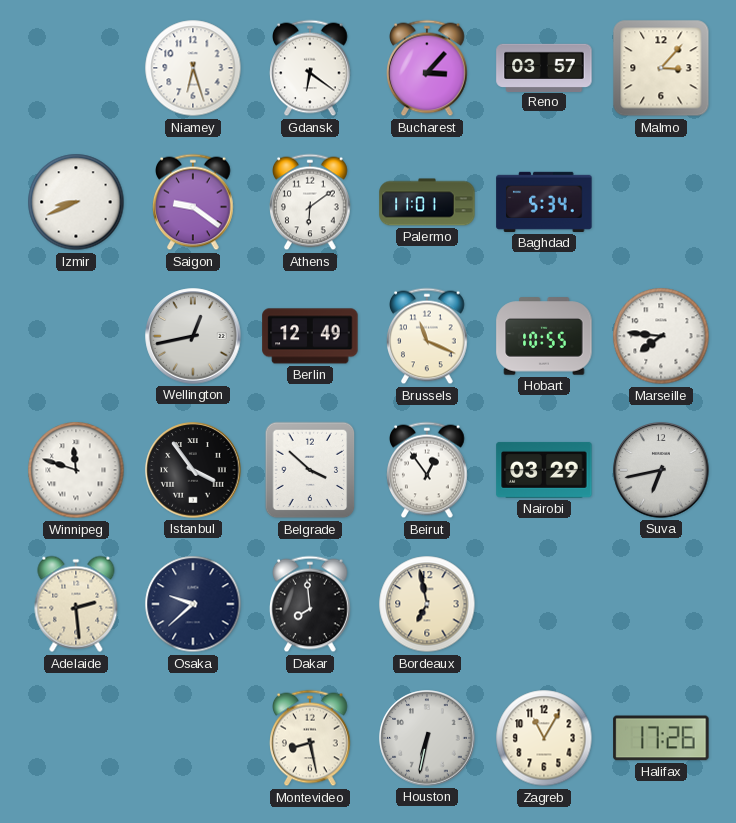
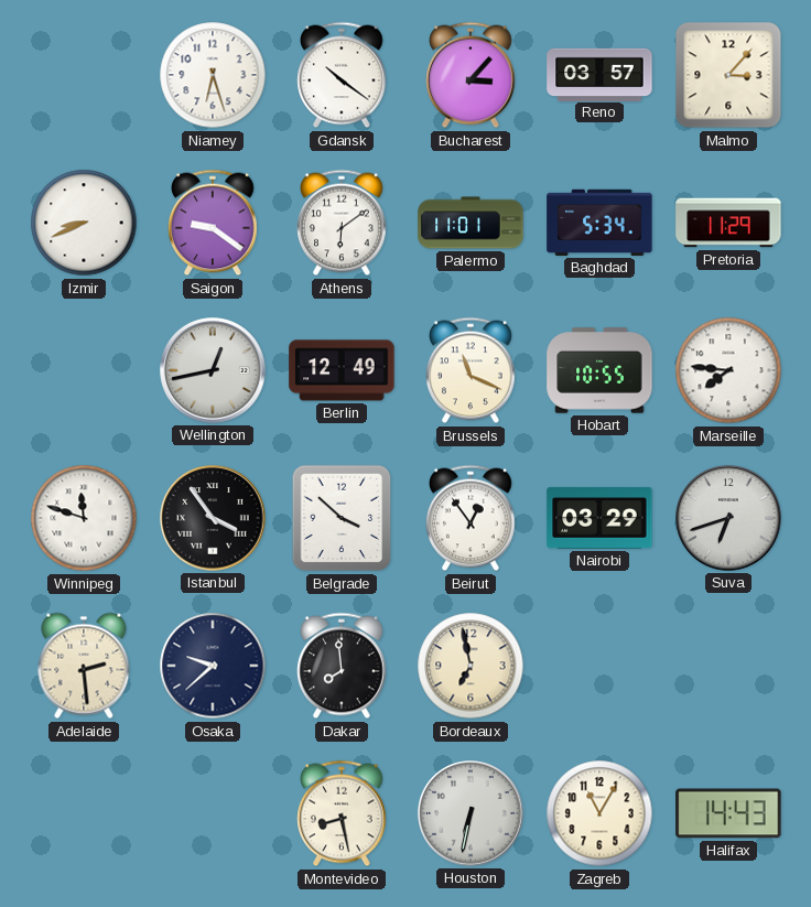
Gdansk: 6:21 -> 10:21 (343, 75)
Pretoria: none -> 11:29 (728, 223)
Suva: 6:43 -> 6:42 (728, 518)
Halifax: 17:26 -> 14:43 (728, 813)
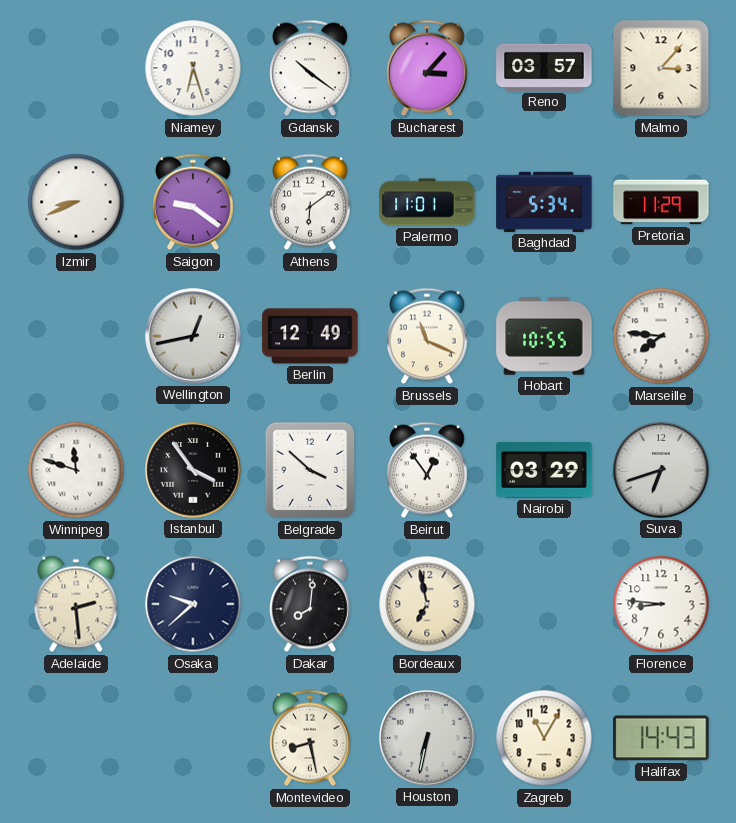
Dakar: 7:59 -> 8:01 (311, 604)
Florence: none -> 8:46 (661, 604)
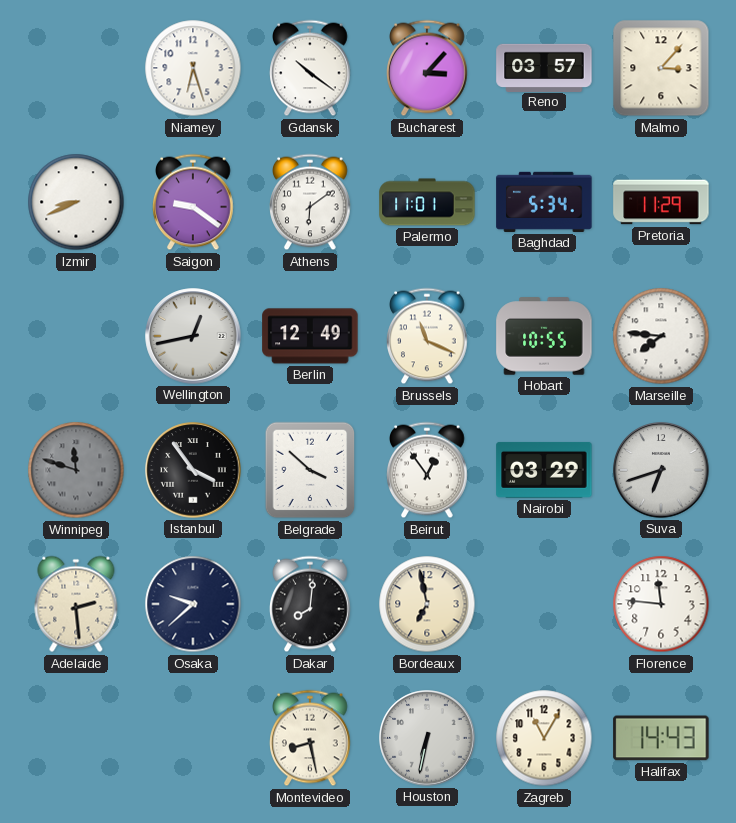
Winnipeg dial: white -> grey (76, 470)
Florence: 8:46 -> 11:46 (661, 604)
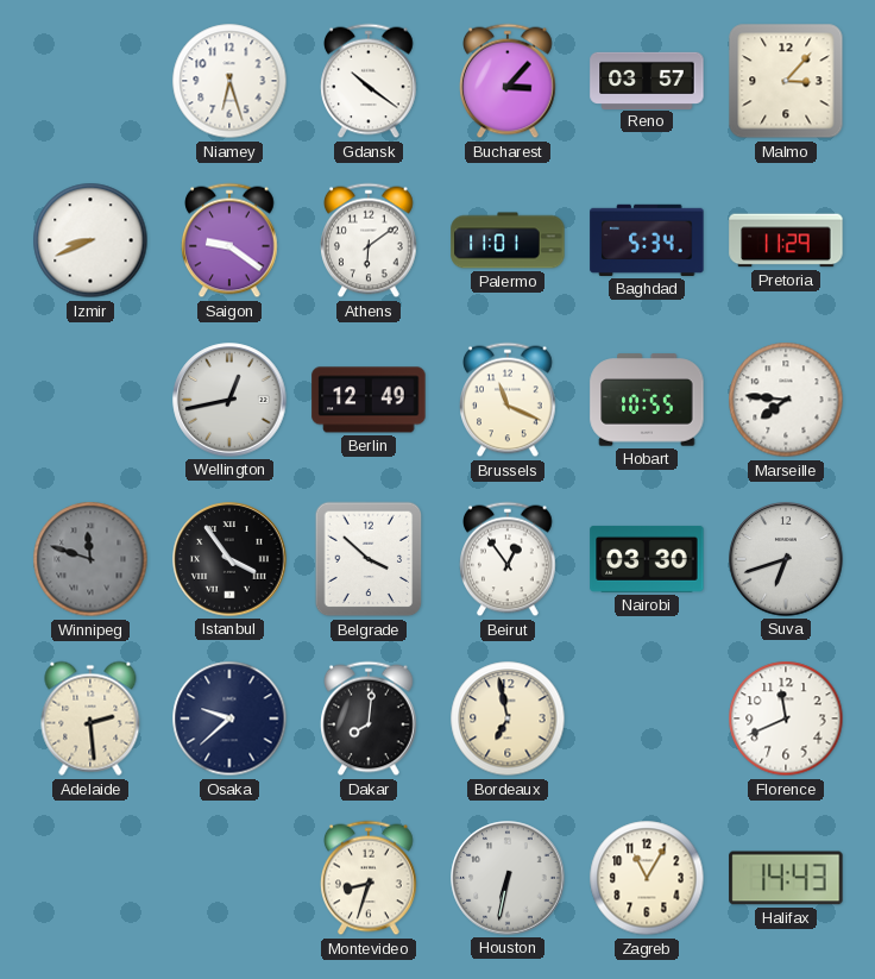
Nairobi: 03:29 -> 03:30 (647, 559)
Florence: 11:46 -> 11:41 (786, 718)
Montevideo: 8:28 -> 8:33 (370, 878)
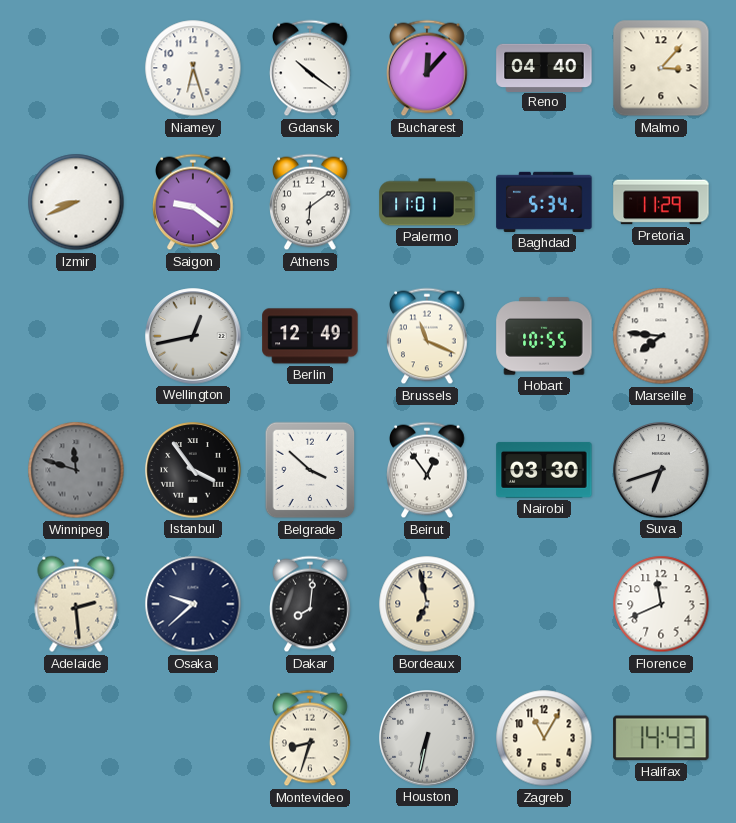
Bucharest: 3:07 -> 12:07 (428, 68)
Reno: 03:57 -> 04:40 (544, 67)
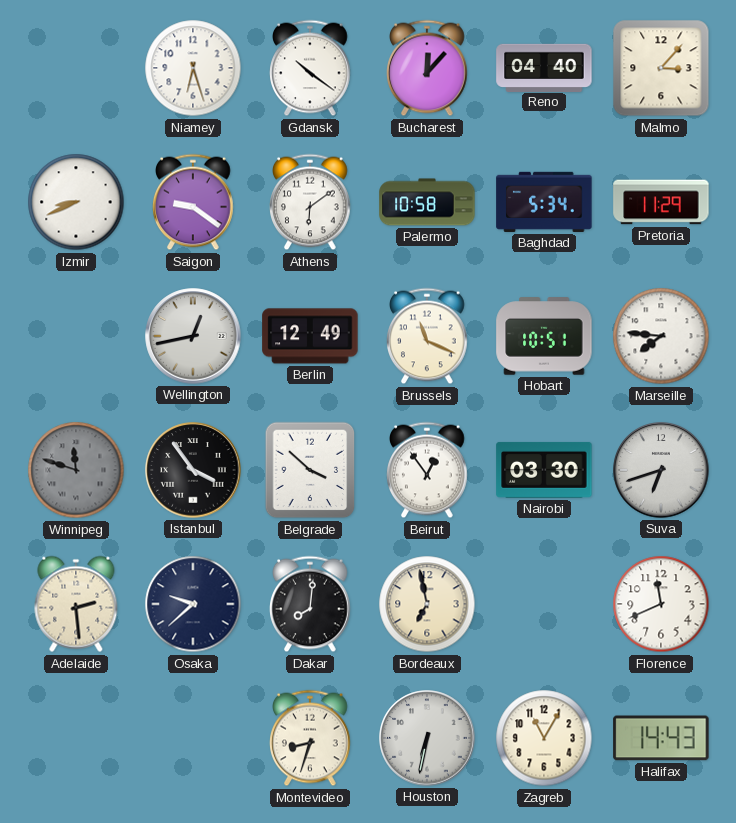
Palermo: 11:01 -> 10:58 (427, 202)
Hobart: 10:55 -> 10:51 (544, 336)
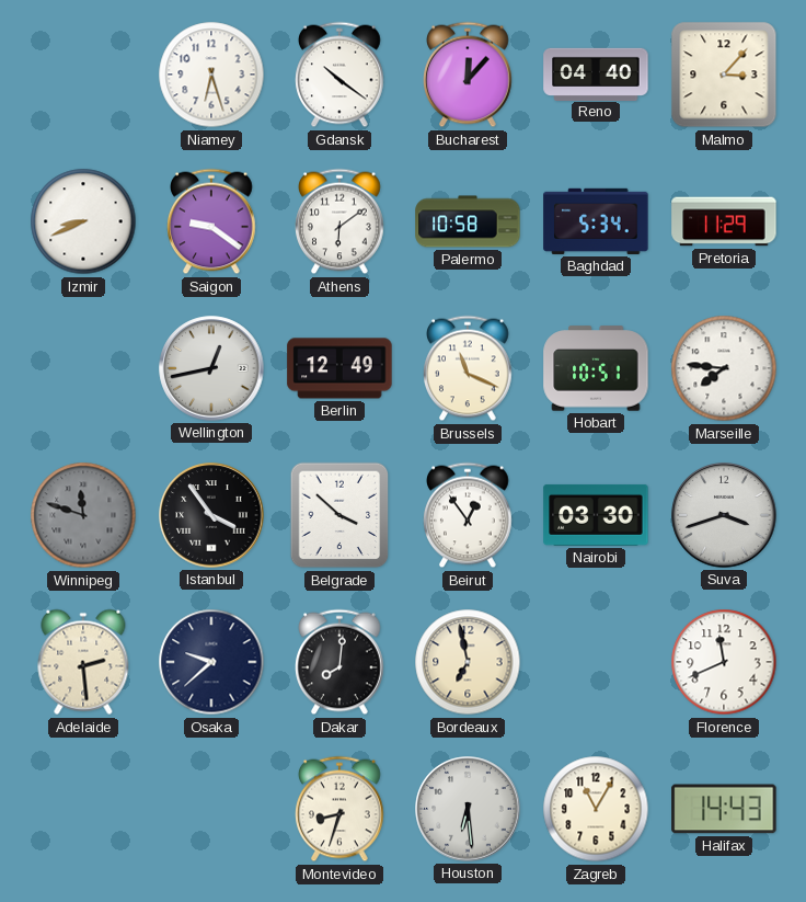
Suva: 6:42 -> 3:42 (724, 515)
Houston: 6:32 -> 6:29 (468, 809)
